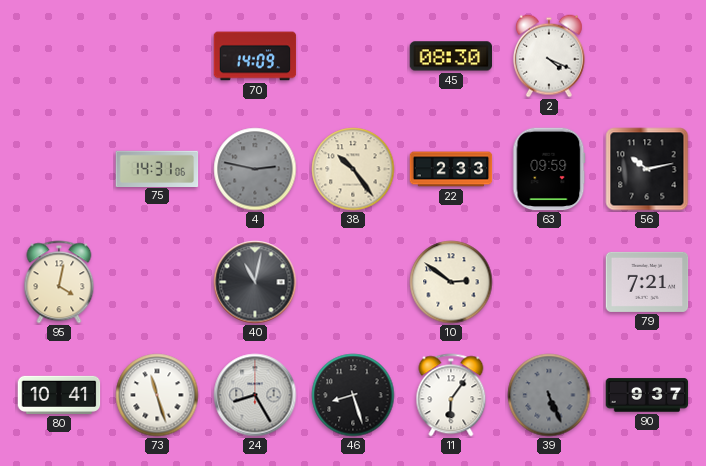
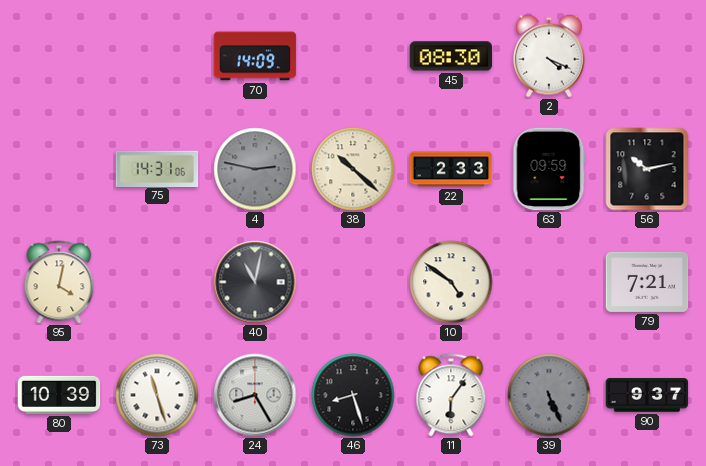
38: 10:24 -> 10:22 (353, 169)
10: 2:51 -> 4:51 (451, 282)
80: 10:41 -> 10:39 (59, 395)
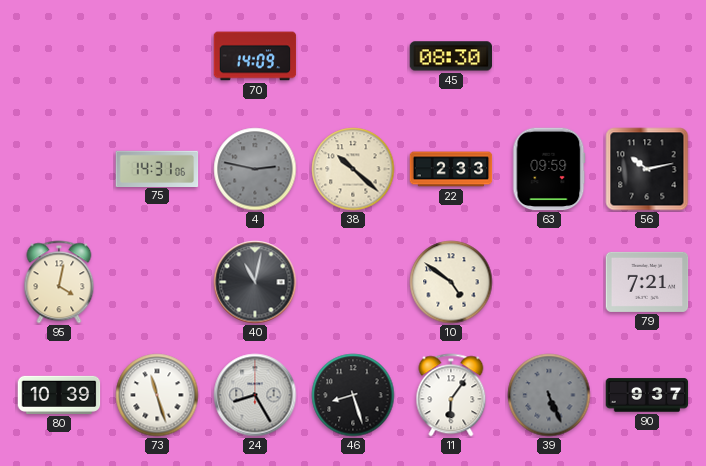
2: 4:19 -> none (549, 56)
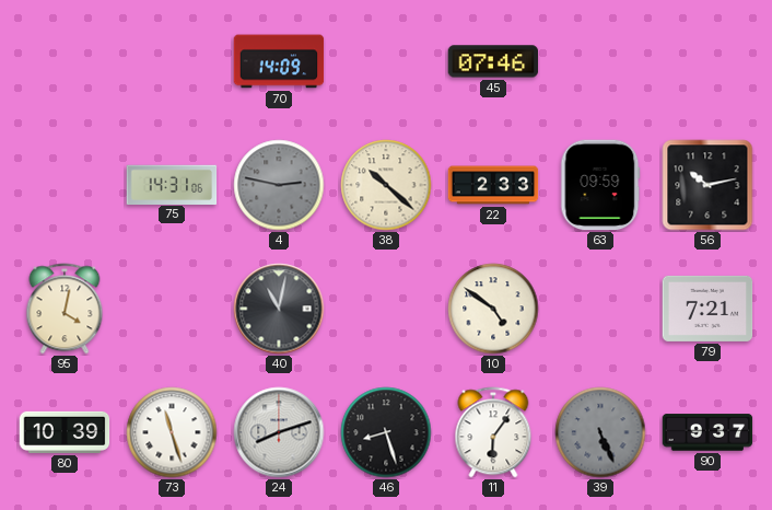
45: 08:30 -> 07:46 (493, 61)
24: 8:25 -> 8:12 (279, 432)
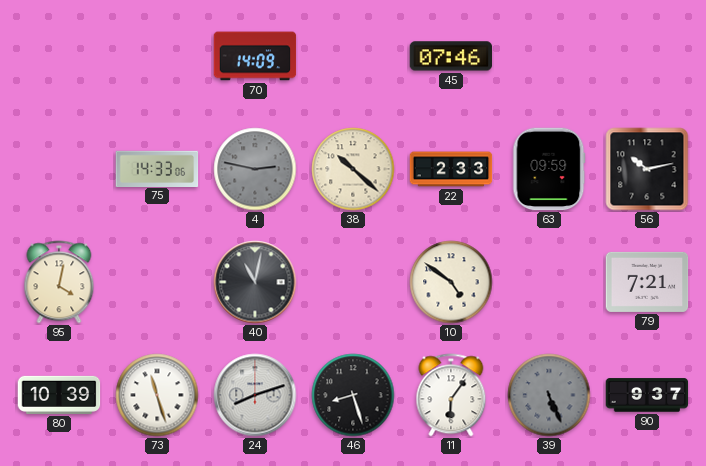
75: 14:31 -> 14:33 (157, 168)
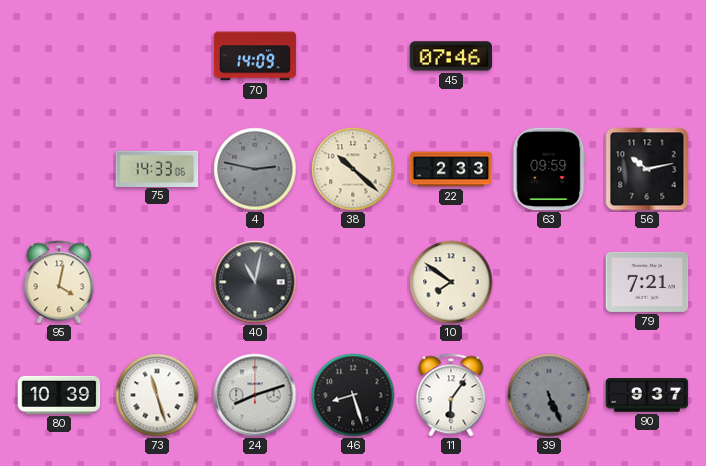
10: 4:51 -> 7:51 (451, 282)
